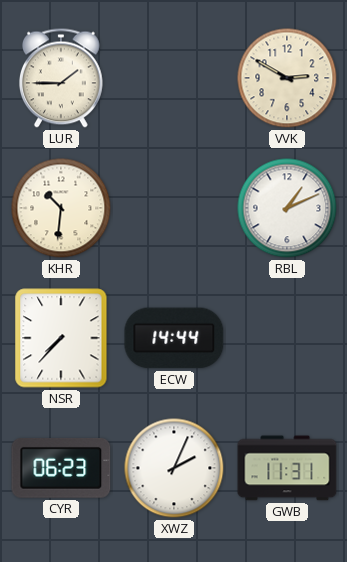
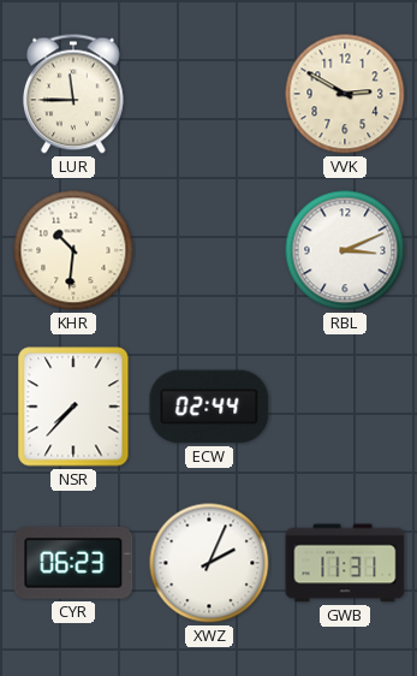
LUR: 1:45 -> 11:45 (73, 94)
RBL: 1:11 -> 3:11 (345, 250)
ECW: 14:44 -> 02:44 (209, 407)
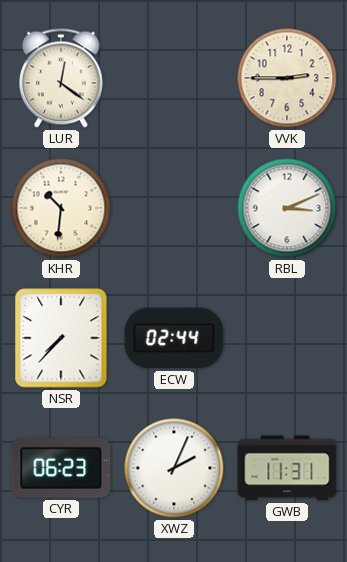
LUR: 11:45 -> 12:21 (61, 78)
VVK: 2:50 -> 2:45 (287, 78)
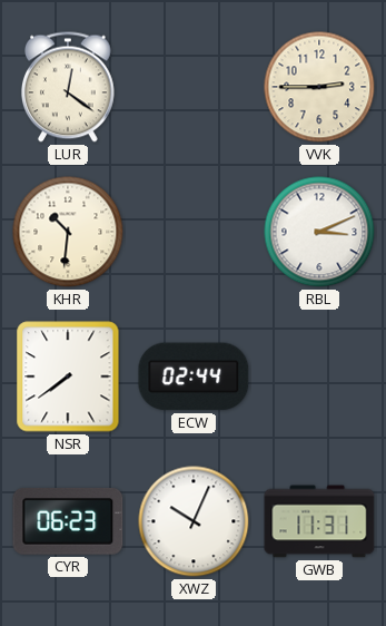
NSR: 7:37 -> 7:39 (68, 376)
XWZ: 2:04 -> 10:04 (194, 521)
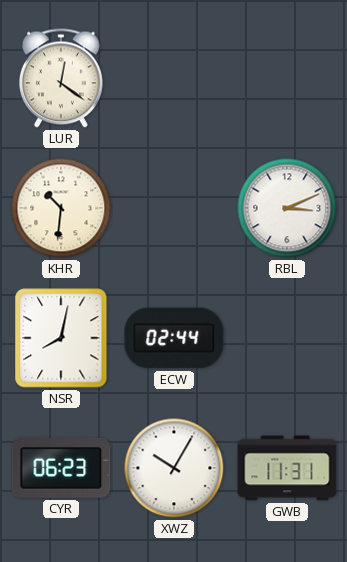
VVK: 2:45 -> none (319, 87)
NSR: 7:39 -> 8:02 (61, 338)
XWZ: 10:04 -> 10:05 (174, 468)
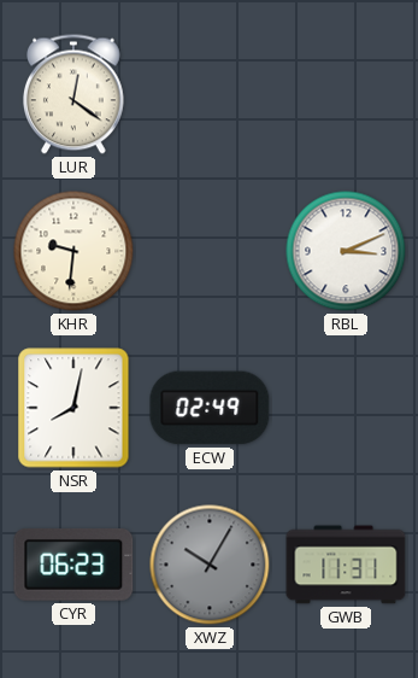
KHR: 10:31 -> 9:31 (73, 251)
ECW: 02:44 -> 02:49 (210, 408)
XWZ dial: white -> grey (210, 565)
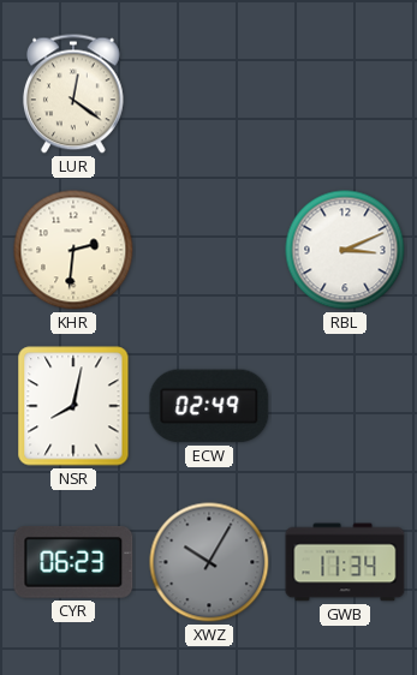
KHR: 9:31 -> 2:31 (73, 250)
GWB: 11:31 -> 11:34 (345, 562)
